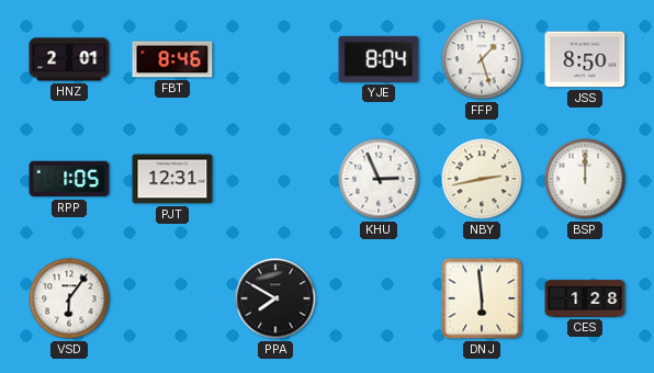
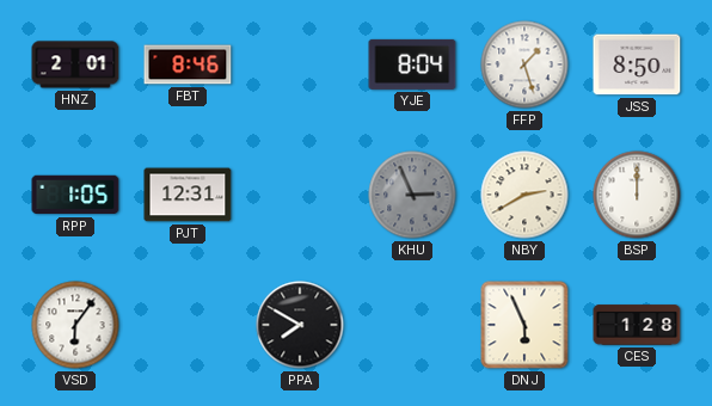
KHU dial: white -> grey (412, 195)
NBY: 2:43 -> 2:40 (524, 195)
DNJ: 5:59 -> 5:56 (524, 325)
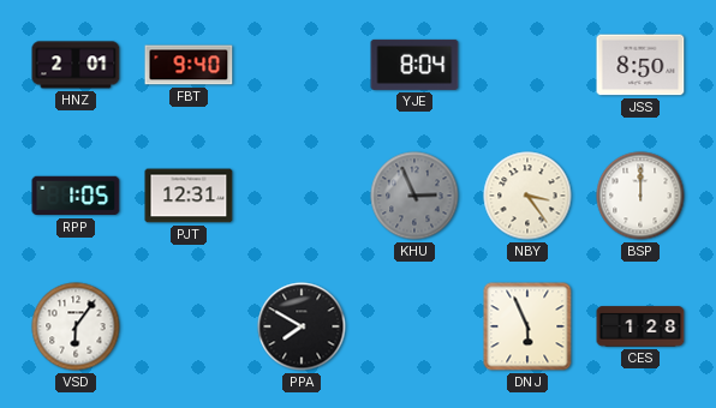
FBT: 8:46 -> 9:40 (189, 65)
FFP: 1:27 -> none (524, 64)
NBY: 2:40 -> 3:24 (527, 196)
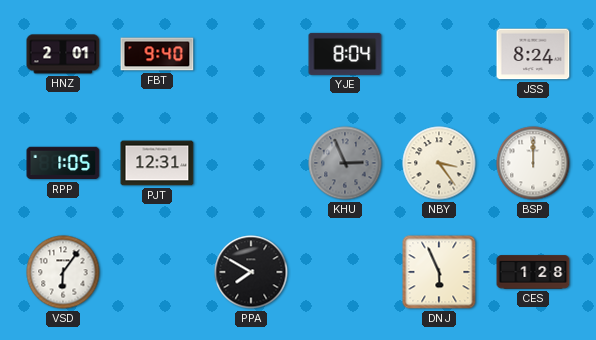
JSS: 8:50 -> 8:24 (533, 54)
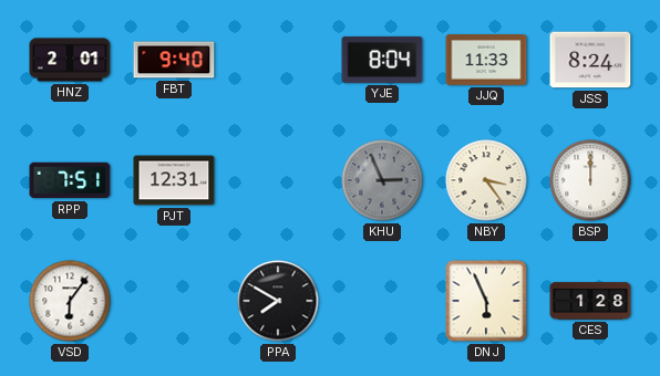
JJQ: none -> 11:33 (486, 60)
RPP: 1:05 -> 7:51 (70, 180)
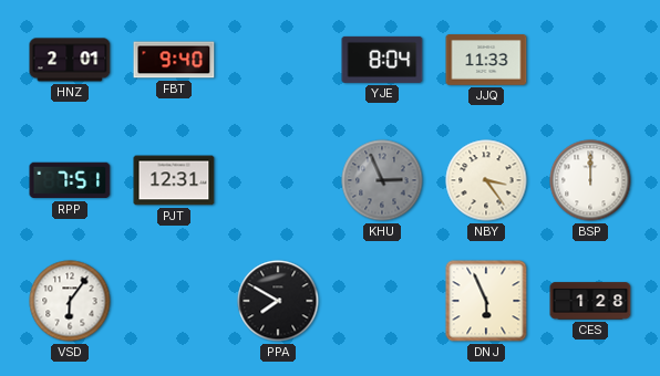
JSS: 8:24 -> none (590, 60)
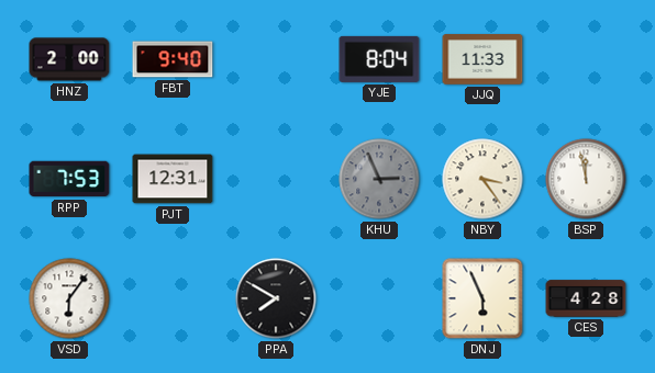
HNZ: 2:01 -> 2:00 (69, 59)
RPP: 7:51 -> 7:53 (69, 179)
BSP: 12:00 -> 11:58 (586, 179)
CES: 1:28 -> 4:28 (586, 298)
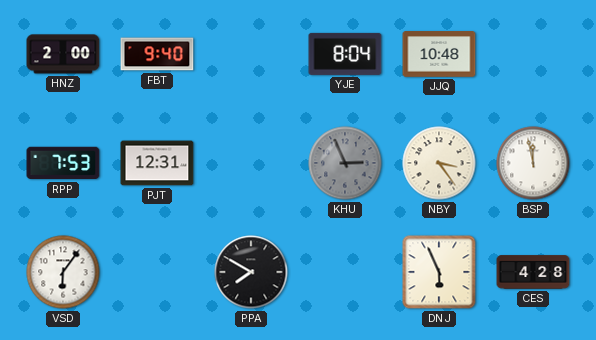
JJQ: 11:33 -> 10:48 (439, 54)
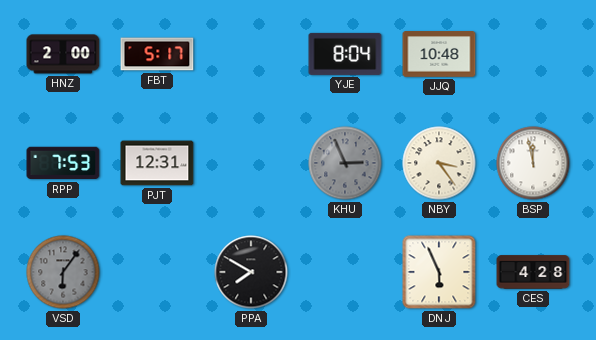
FBT: 9:40 -> 5:17 (157, 54)
VSD dial: white -> grey (63, 272)
